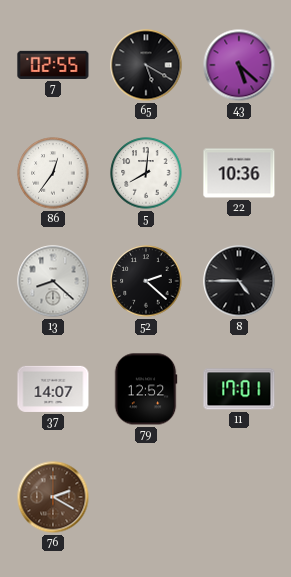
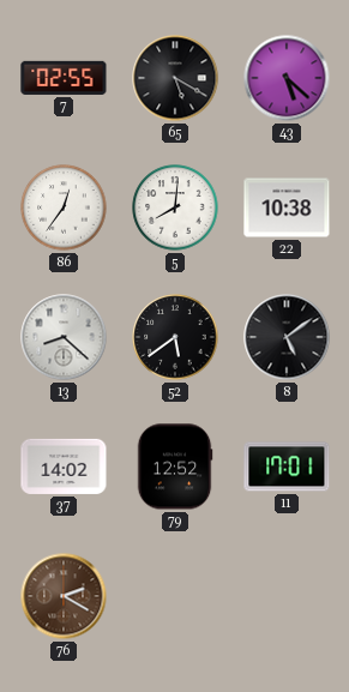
22: 10:36 -> 10:38 (287, 207)
52: 2:22 -> 5:39 (175, 337)
8: 4:45 -> 5:09 (287, 337)
37: 14:07 -> 14:02 (64, 467)
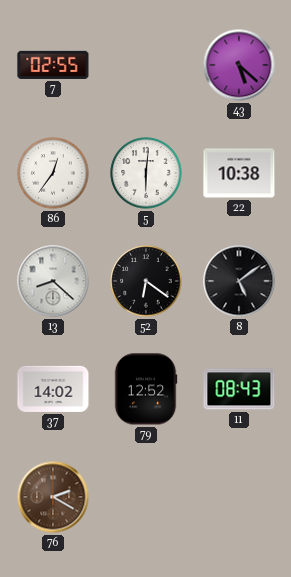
65: 5:20 -> none (175, 78)
5: 8:01 -> 6:01 (146, 173)
52: 5:39 -> 6:21 (146, 281)
11: 17:01 -> 08:43 (239, 389)
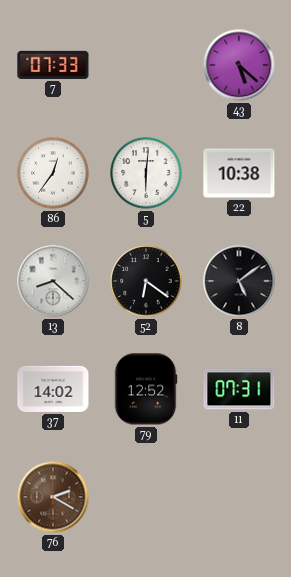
7: 02:55 -> 07:33 (53, 65)
11: 08:43 -> 07:31 (239, 389)
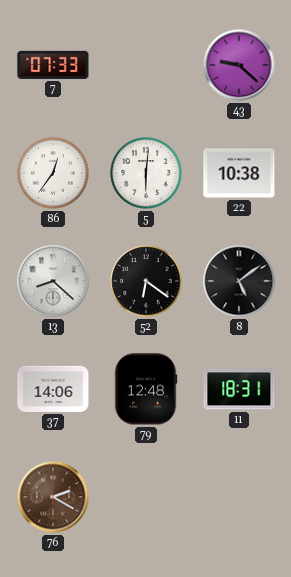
43: 5:22 -> 9:22 (239, 65)
37: 14:02 -> 14:06 (53, 389)
79: 12:52 -> 12:48 (146, 389)
11: 07:31 -> 18:31 (239, 389)
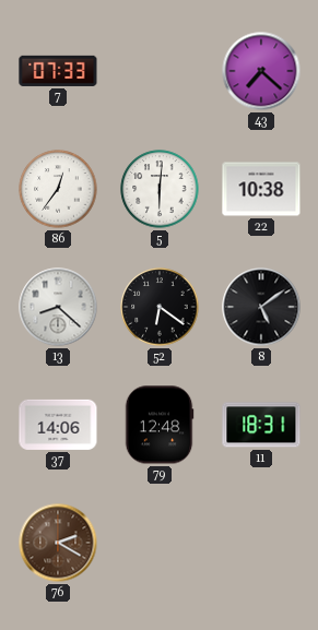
43: 9:22 -> 7:22 (261, 71)
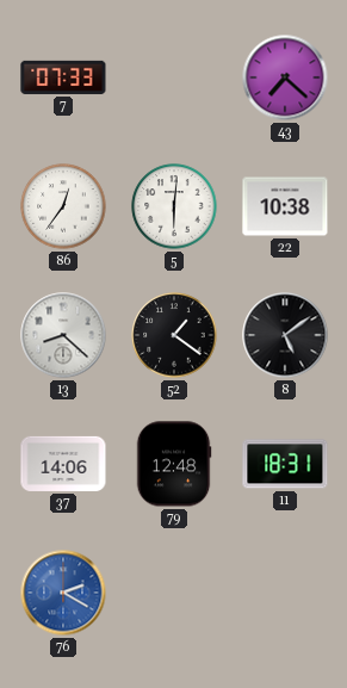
52: 6:21 -> 1:21 (174, 335)
76 dial: brown -> blue (63, 593)
